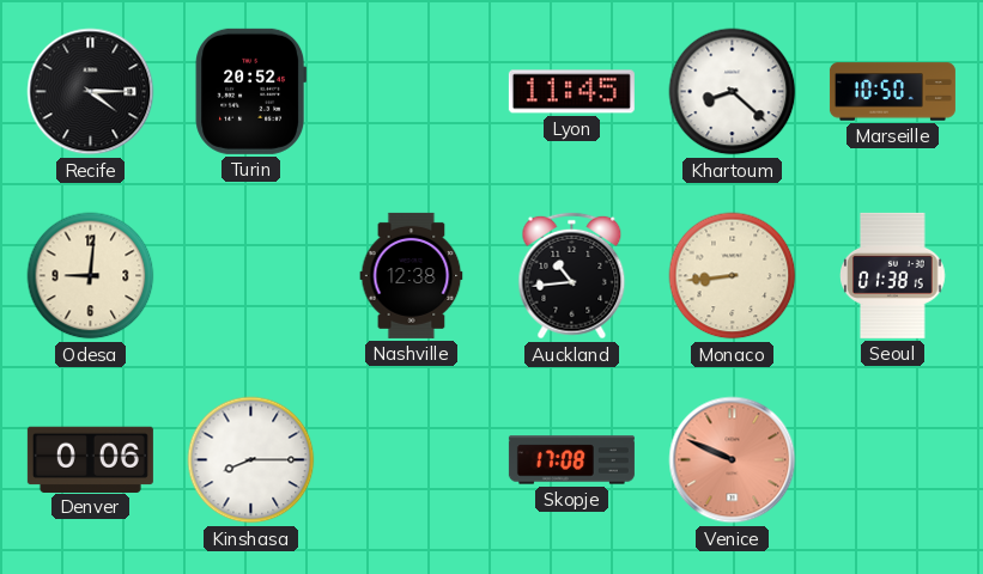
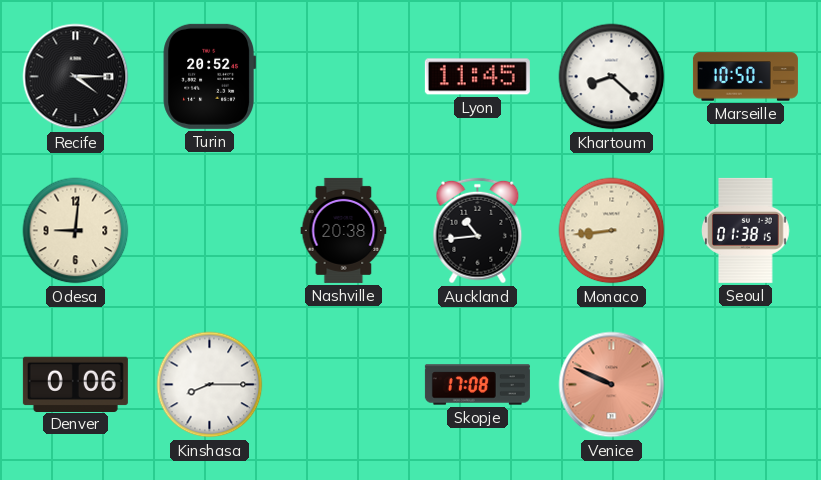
Nashville: 12:38 -> 20:38 (344, 230)
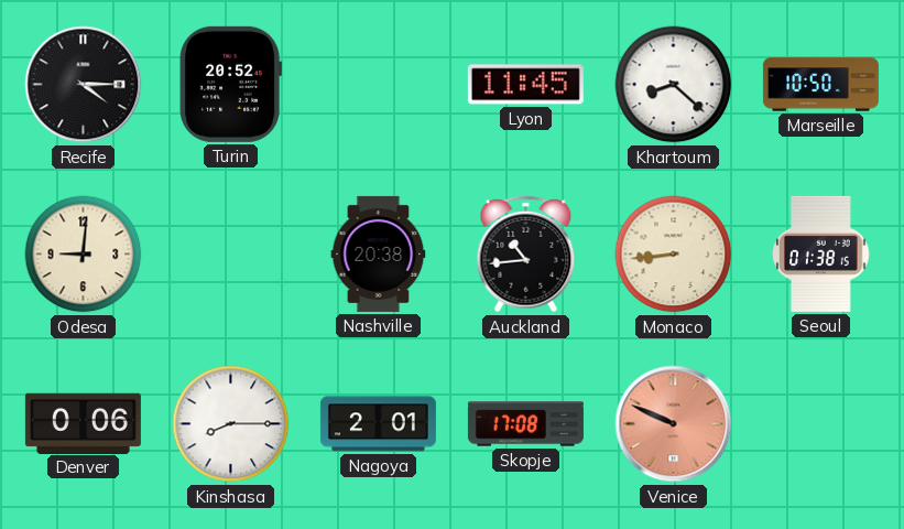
Nagoya: none -> 2:01 (378, 424)
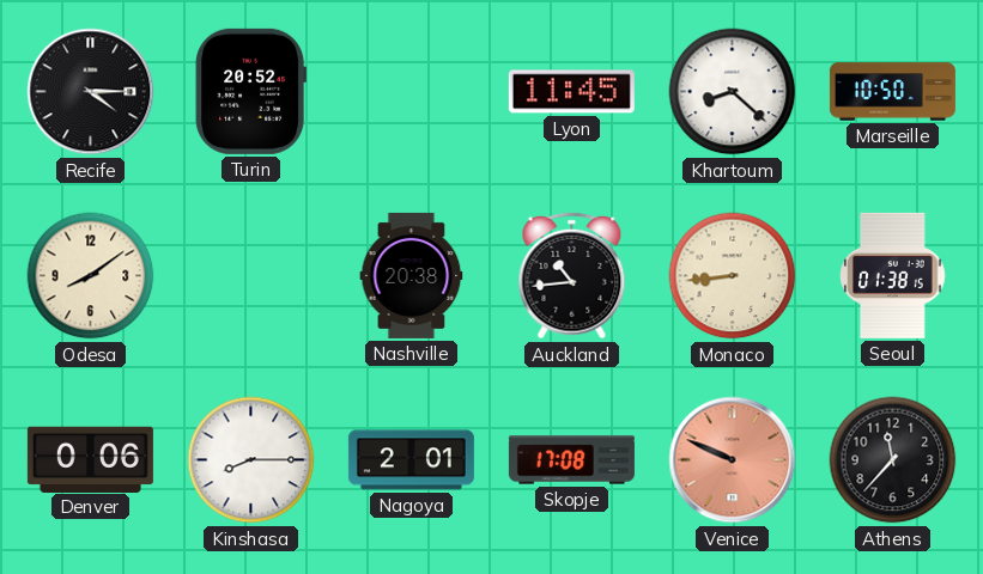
Odesa: 9:01 -> 8:09 (91, 276)
Athens: none -> 11:37 (893, 460)
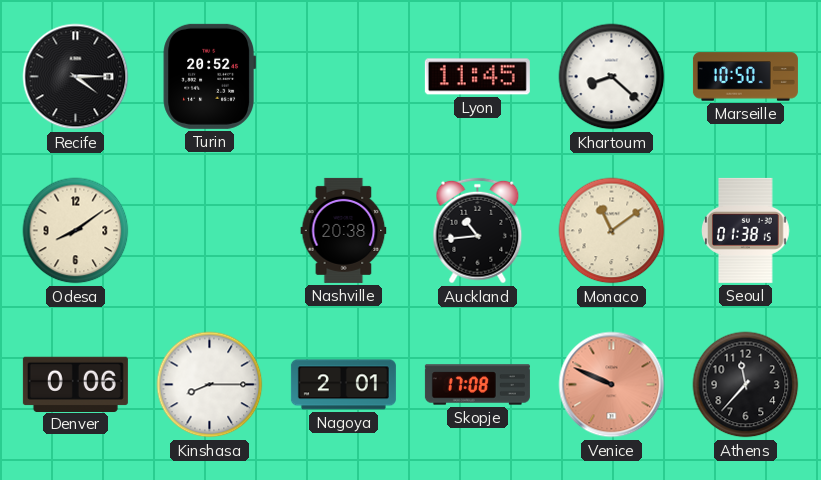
Monaco: 8:44 -> 11:09 (612, 231)
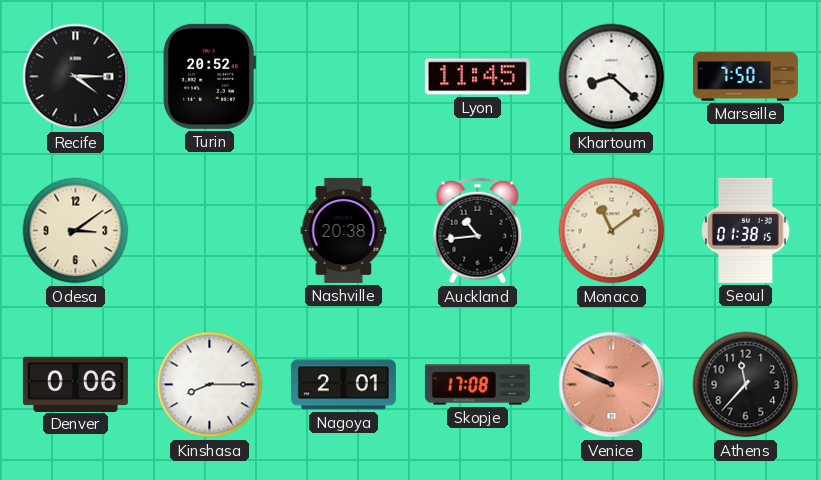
Marseille: 10:50 -> 7:50 (745, 77)
Odesa: 8:09 -> 3:09 (76, 231)
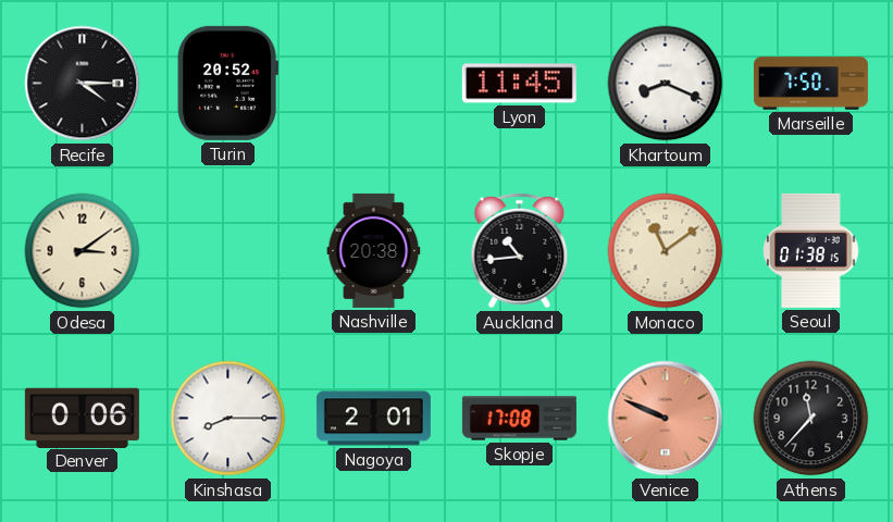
Khartoum: 8:22 -> 8:19 (666, 84)
